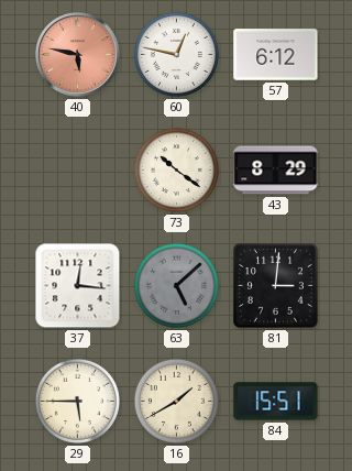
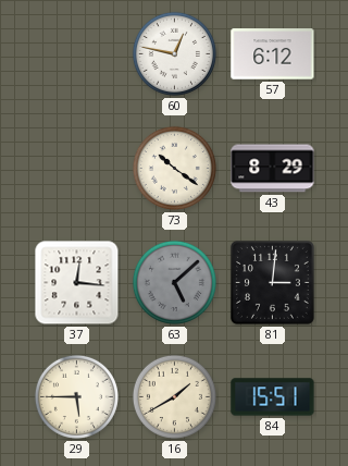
40: 5:47 -> none (78, 55)
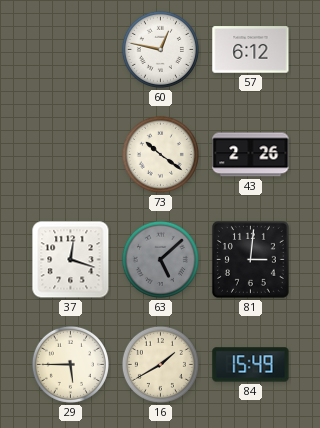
43: 8:29 -> 2:26 (251, 155)
37: 12:16 -> 12:18 (71, 260)
84: 15:51 -> 15:49 (251, 365)
